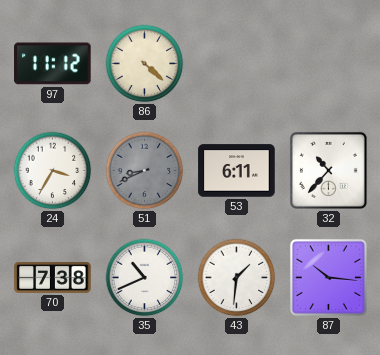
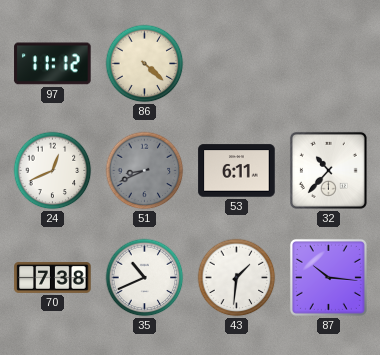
24: 3:35 -> 12:41 (53, 171)
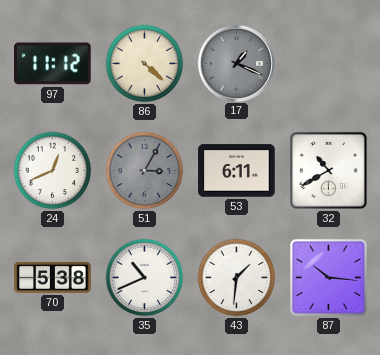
17: none -> 1:19 (236, 63)
51: 8:41 -> 3:05 (145, 171)
32: 10:37 -> 10:40 (328, 170)
70: 7:38 -> 5:38 (53, 278)
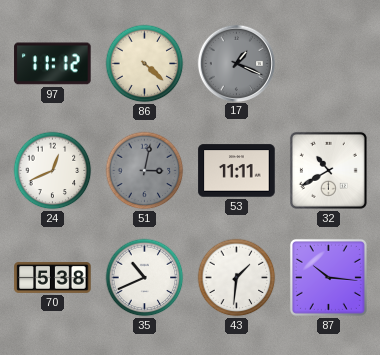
51: 3:05 -> 3:02 (145, 171)
53: 6:11 -> 11:11 (237, 171)
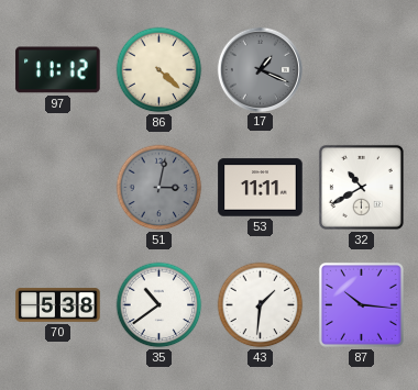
24: 12:41 -> none (53, 171)
35: 10:41 -> 10:39 (159, 305)
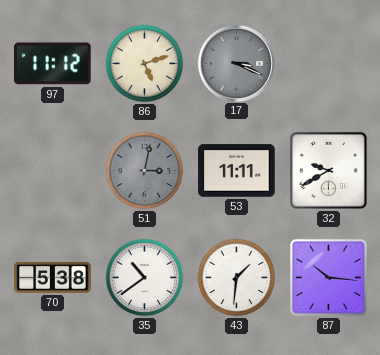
86: 4:22 -> 5:12 (145, 64)
17: 1:19 -> 3:19 (236, 63)
32: 10:40 -> 9:40 (328, 170)
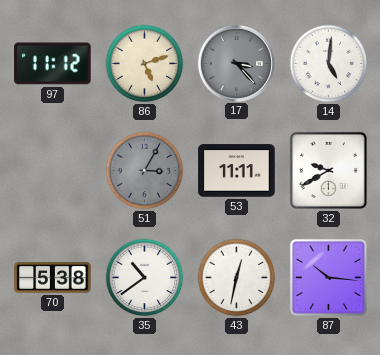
17: 3:19 -> 3:23 (236, 63)
14: none -> 5:01 (329, 64)
51: 3:02 -> 3:05 (145, 171)
43: 1:31 -> 12:32 (237, 278)
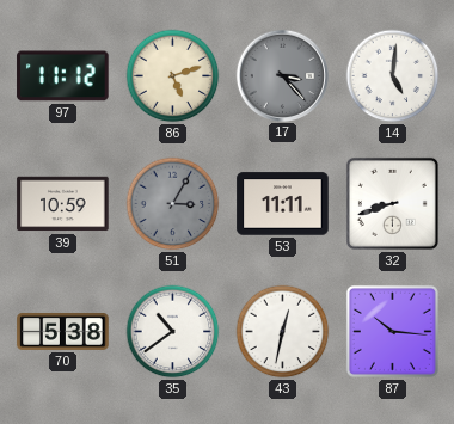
39: none -> 10:59 (63, 204)
32: 9:40 -> 8:42 (392, 203)
